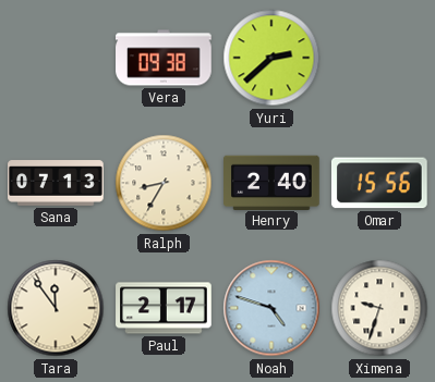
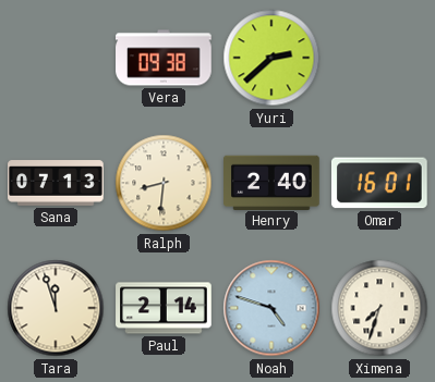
Ralph: 8:35 -> 8:31 (164, 183)
Omar: 15:56 -> 16:01 (379, 183)
Tara: 11:54 -> 11:57 (56, 308)
Paul: 2:17 -> 2:14 (164, 308)
Ximena: 9:33 -> 7:33 (379, 308)
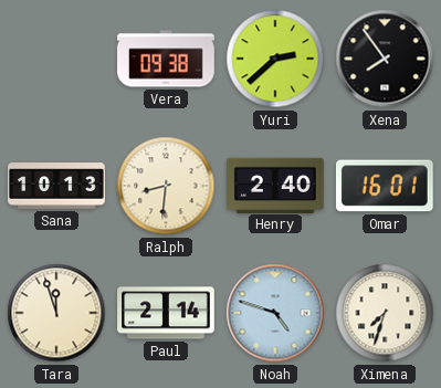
Xena: none -> 7:54 (385, 59)
Sana: 07:13 -> 10:13 (56, 186)
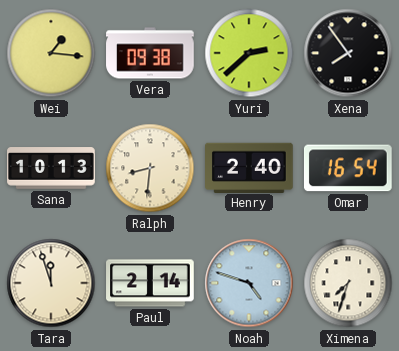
Wei: none -> 1:16 (51, 53)
Omar: 16:01 -> 16:54 (348, 168)
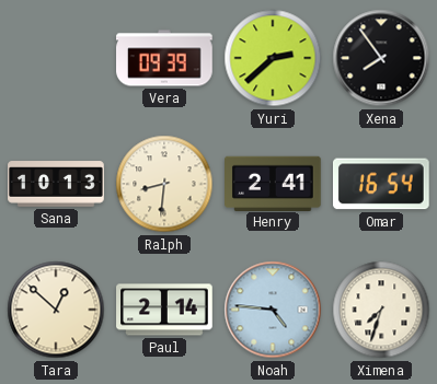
Wei: 1:16 -> none (51, 53)
Vera: 09:38 -> 09:39 (164, 58)
Henry: 2:40 -> 2:41 (274, 183)
Tara: 11:57 -> 12:52 (56, 310)
Noah: 4:48 -> 4:46 (273, 310)
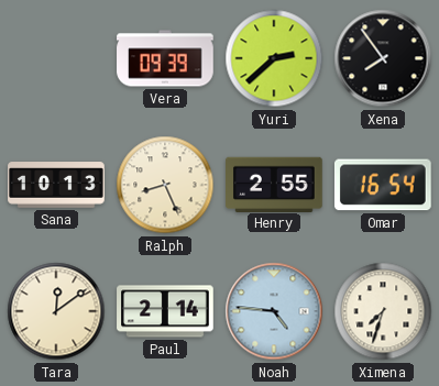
Ralph: 8:31 -> 8:26 (165, 185)
Henry: 2:41 -> 2:55 (275, 184)
Tara: 12:52 -> 12:09 (56, 311)
